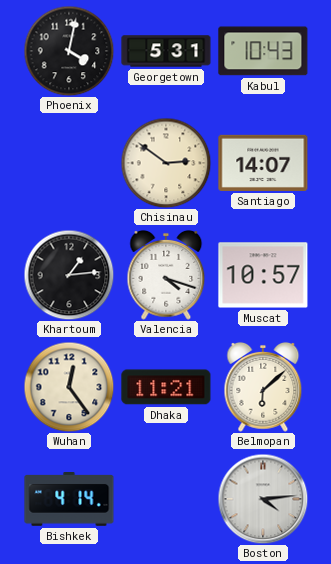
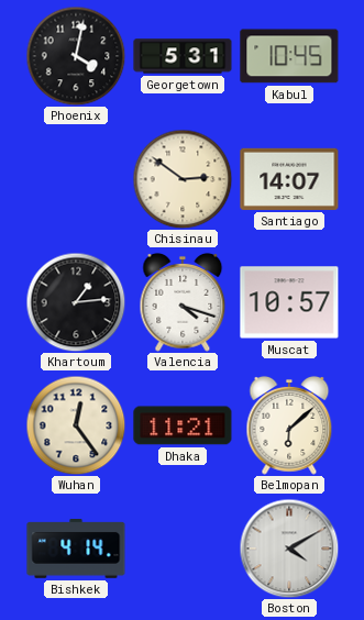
Kabul: 10:43 -> 10:45 (289, 56)
Boston: 4:14 -> 4:10 (289, 549)
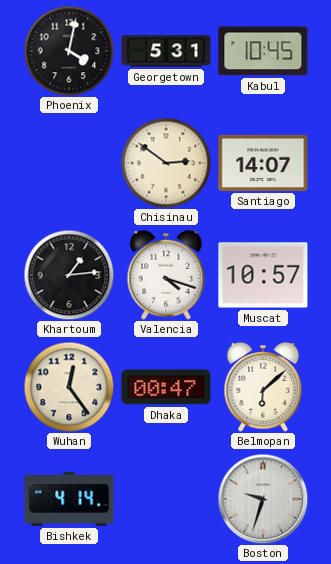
Dhaka: 11:21 -> 00:47 (166, 387)
Boston: 4:10 -> 9:33 (263, 499)
